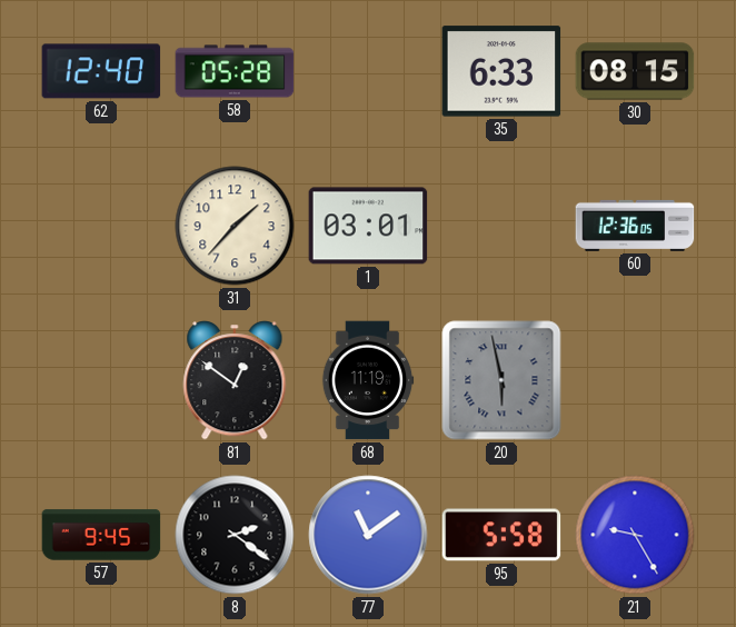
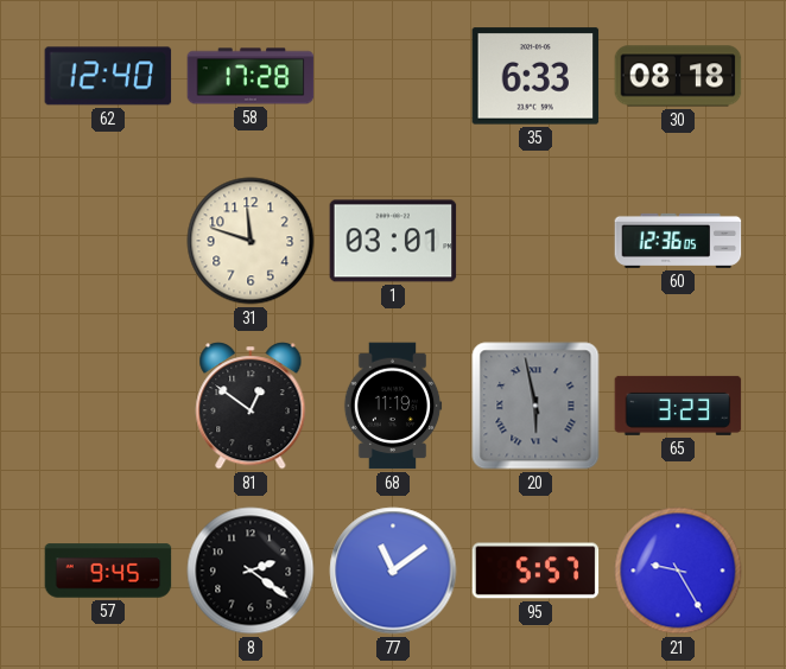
58: 05:28 -> 17:28 (251, 76)
30: 08:15 -> 08:18 (678, 76)
31: 1:37 -> 11:48 (251, 241)
65: none -> 3:23 (678, 406)
95: 5:58 -> 5:57 (535, 571)
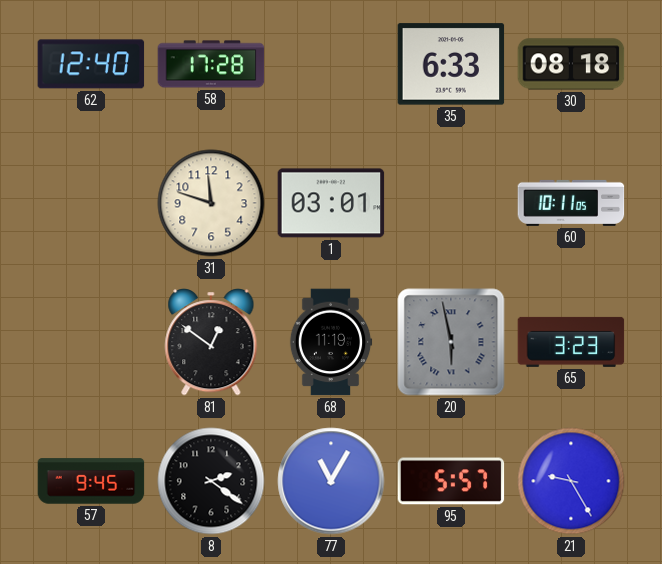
60: 12:36 -> 10:11 (571, 203)
77: 11:09 -> 11:05 (331, 481)
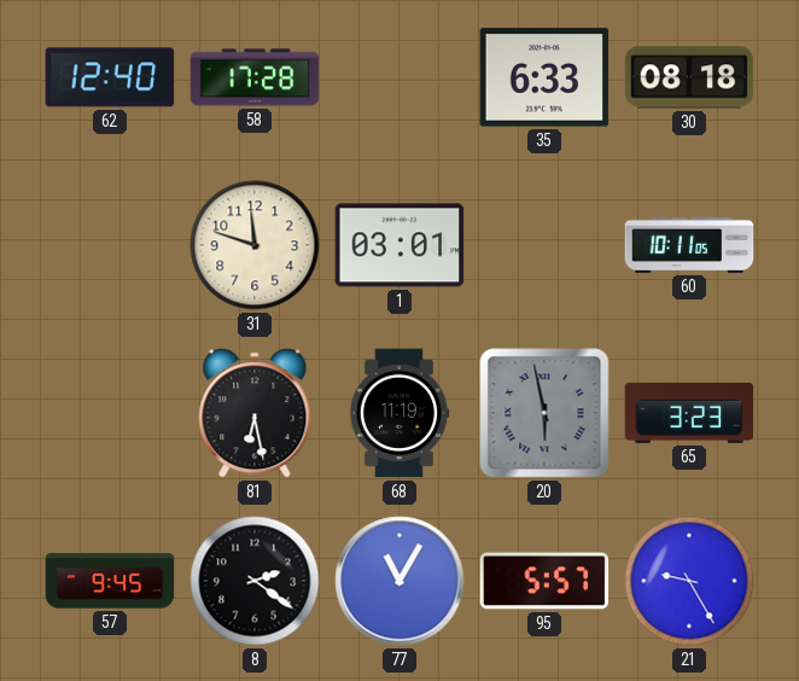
81: 12:51 -> 6:28 (255, 414)
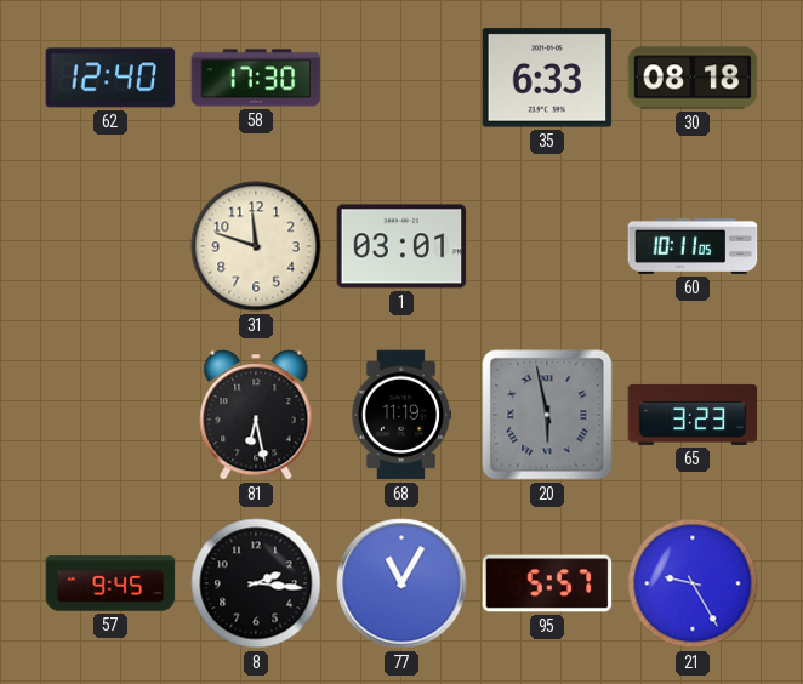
58: 17:28 -> 17:30 (256, 78)
8: 2:21 -> 2:16 (256, 583)
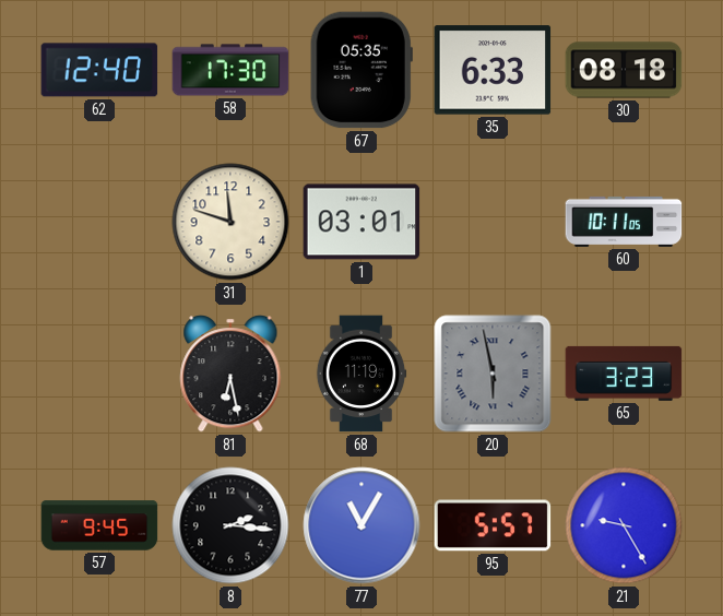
67: none -> 05:35 (361, 70)
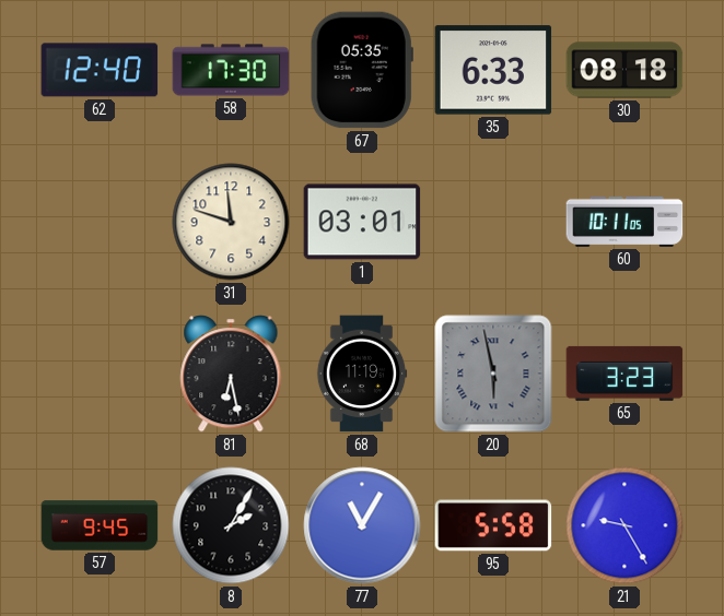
8: 2:16 -> 2:05 (231, 525)
95: 5:57 -> 5:58 (493, 525)
